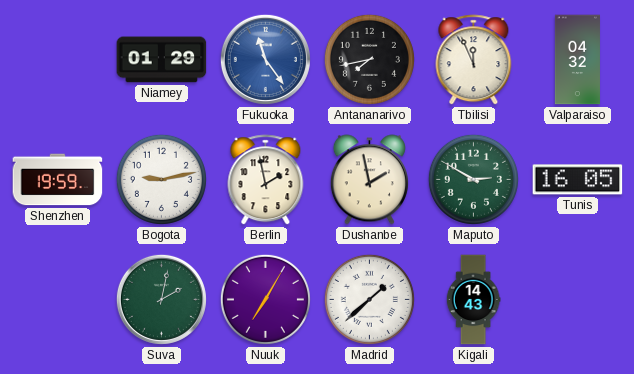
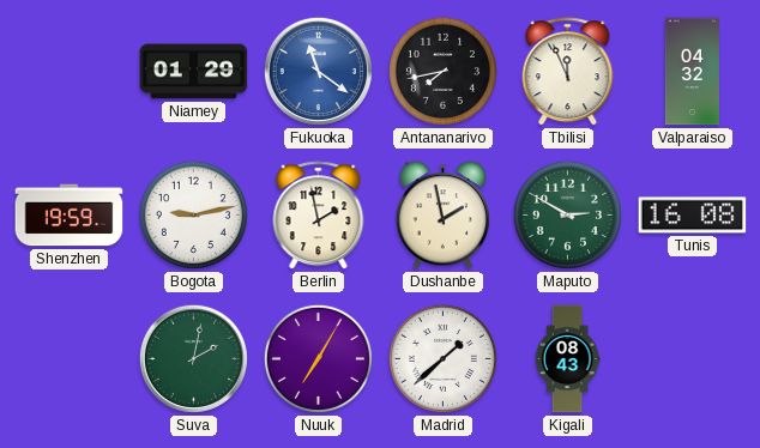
Fukuoka: 11:24 -> 11:21 (318, 71)
Tunis: 16:05 -> 16:08 (693, 216)
Kigali: 14:43 -> 08:43 (567, 359)
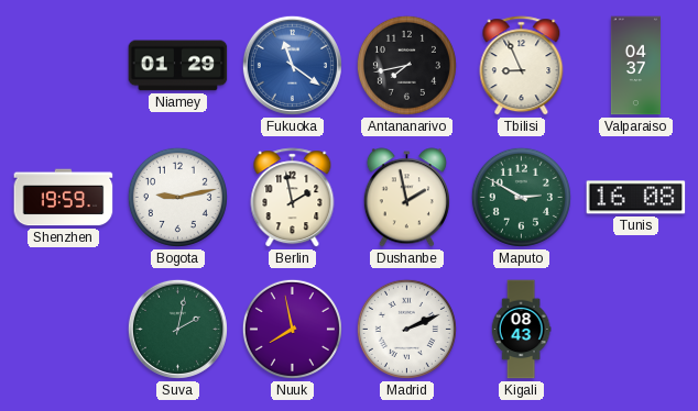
Tbilisi: 11:56 -> 8:56 (522, 66)
Valparaiso: 04:32 -> 04:37 (635, 66)
Nuuk: 7:05 -> 7:58 (292, 329)
Madrid: 1:38 -> 2:11 (406, 329)
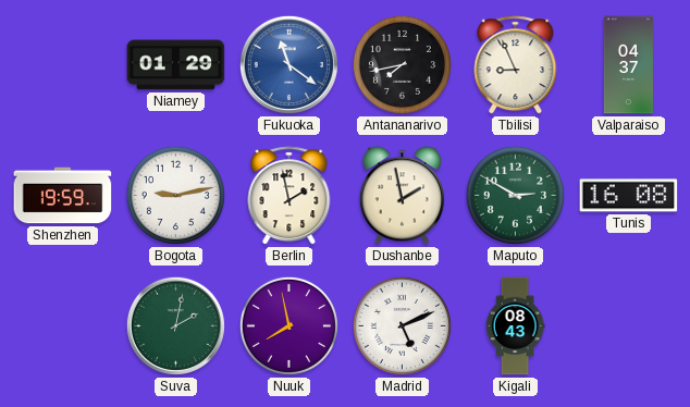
Madrid: 2:11 -> 5:11 (402, 325)
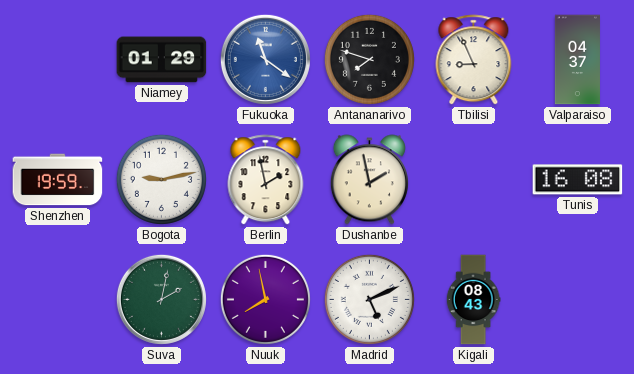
Antananarivo: 7:43 -> 7:48 (369, 59)
Maputo: 2:50 -> none (515, 195)
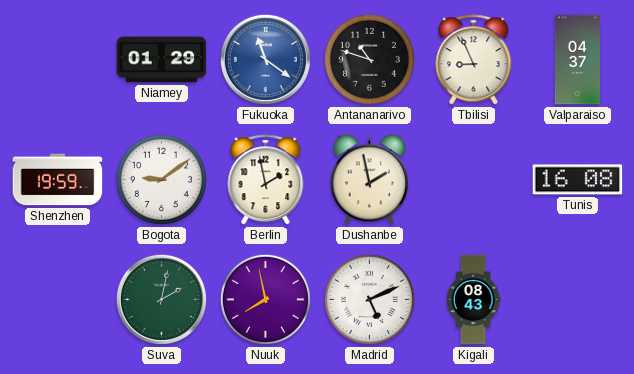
Antananarivo: 7:48 -> 10:48 (369, 59)
Bogota: 9:13 -> 9:09 (161, 179)
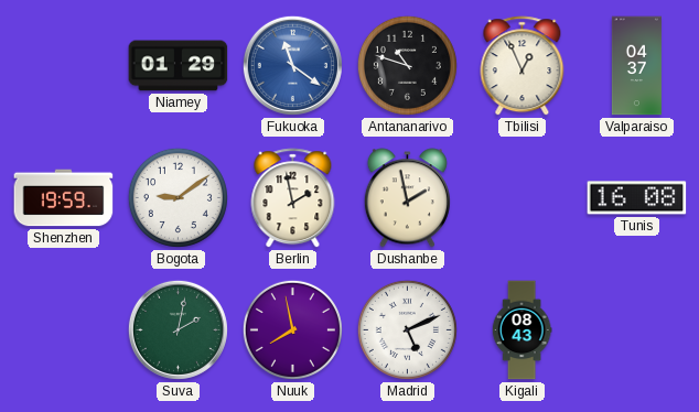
Tbilisi: 8:56 -> 12:56 (523, 66)
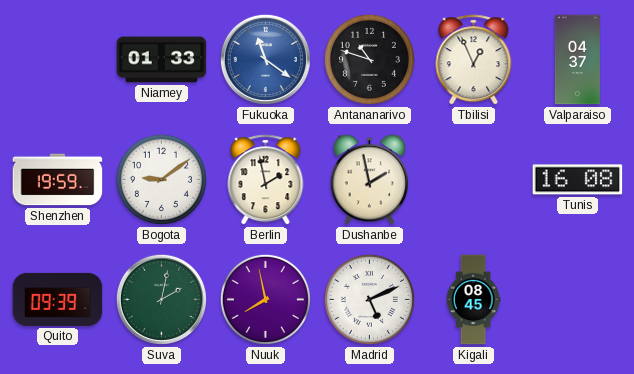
Niamey: 01:29 -> 01:33 (162, 60)
Quito: none -> 09:39 (58, 299)
Kigali: 08:43 -> 08:45 (473, 300)
